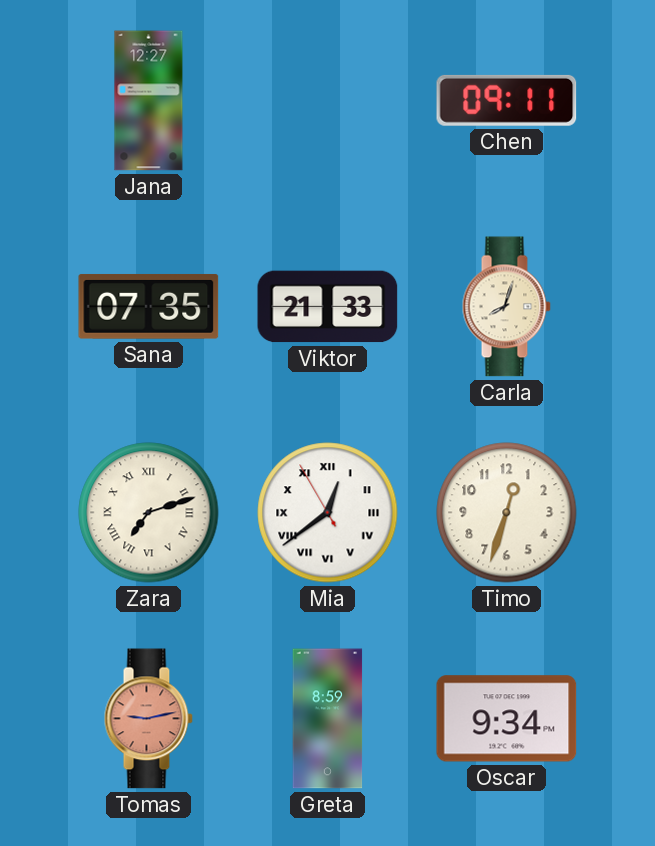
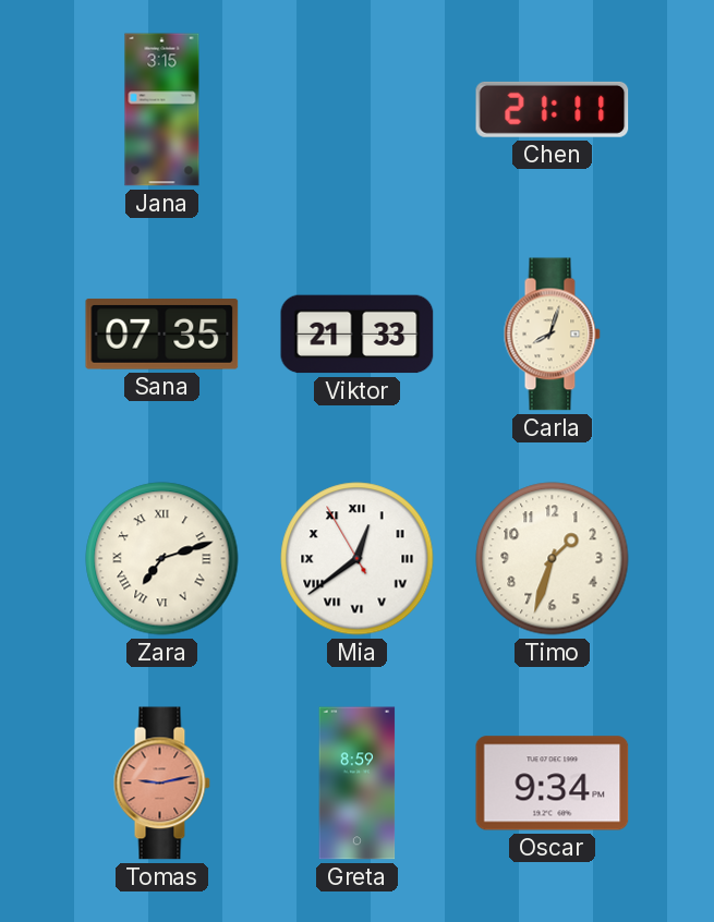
Jana: 12:27 -> 3:15 (162, 110)
Chen: 09:11 -> 21:11 (553, 109)
Timo: 12:33 -> 1:33 (553, 559)
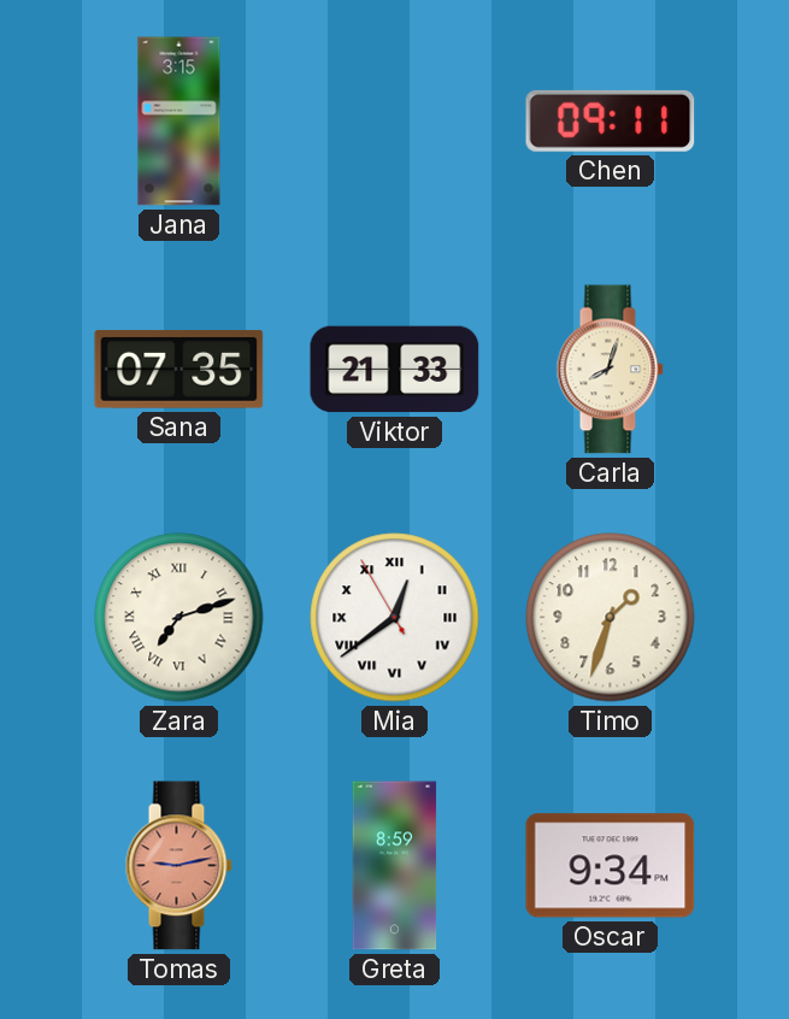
Chen: 21:11 -> 09:11 (611, 120)
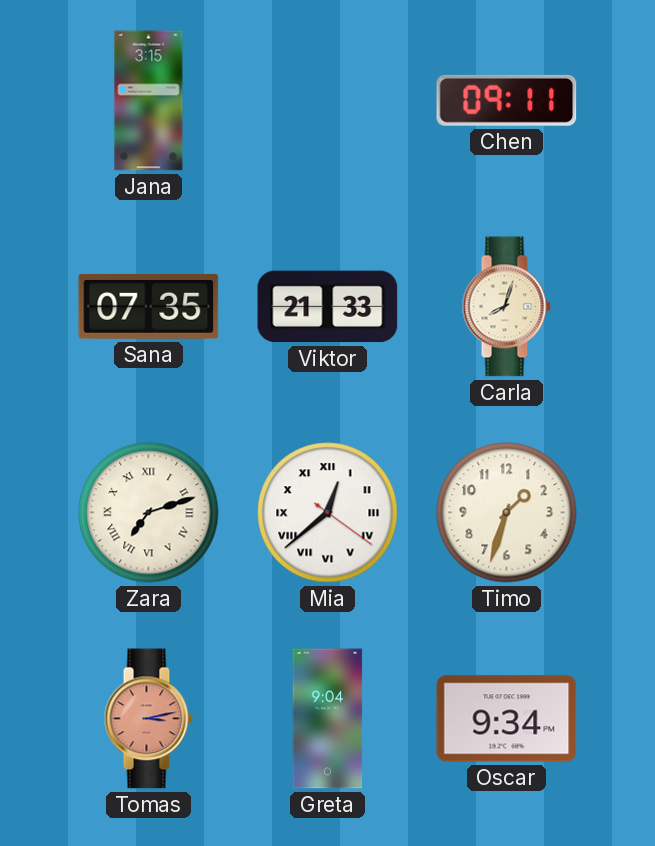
Mia: 12:38:55 -> 12:38:21 (328, 513)
Tomas: 9:13 -> 3:13 (148, 719)
Greta: 8:59 -> 9:04 (328, 719)
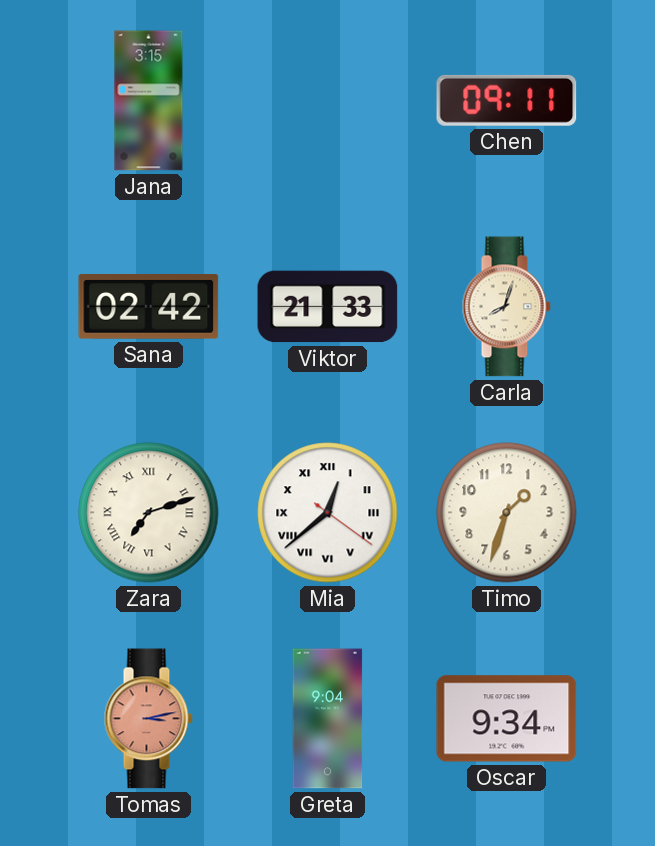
Sana: 07:35 -> 02:42 (149, 307)
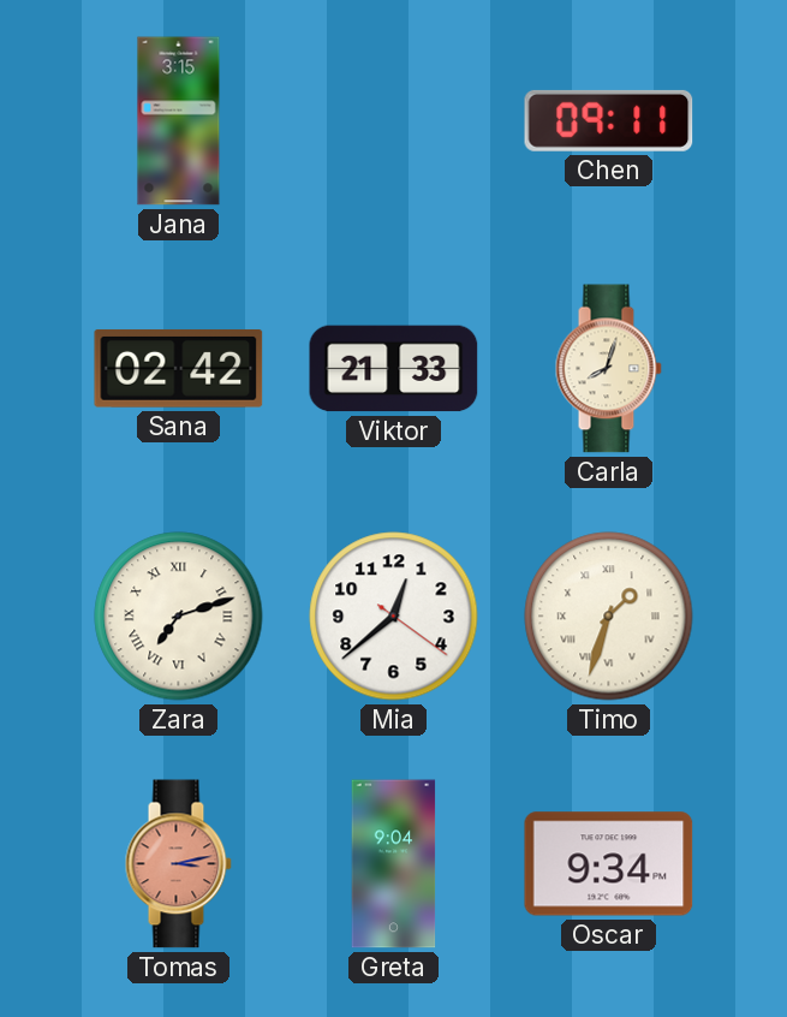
Mia numerals: Roman -> Arabic (394, 617)
Timo numerals: Arabic -> Roman (609, 617)
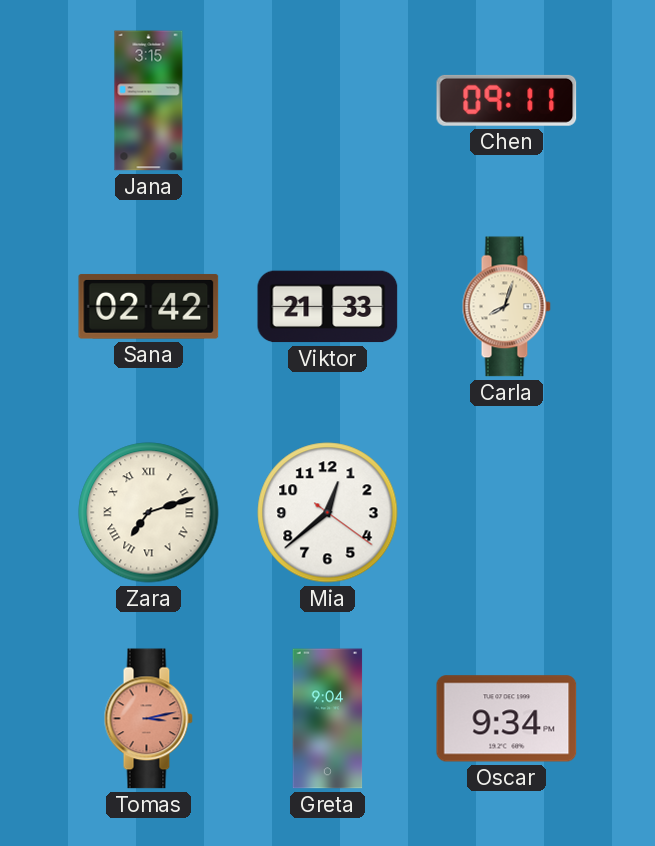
Timo: 1:33 -> none (609, 617)
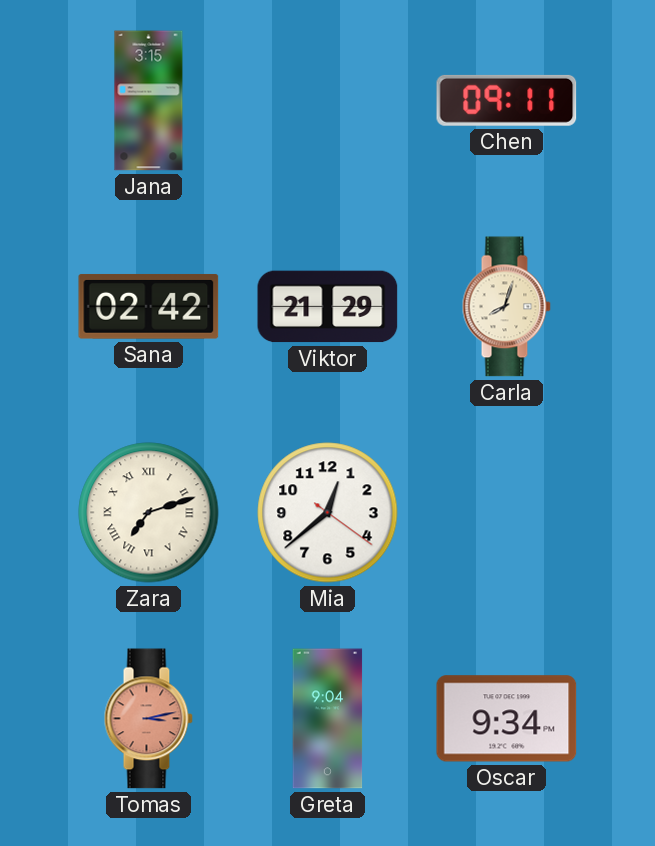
Viktor: 21:33 -> 21:29 (328, 307)
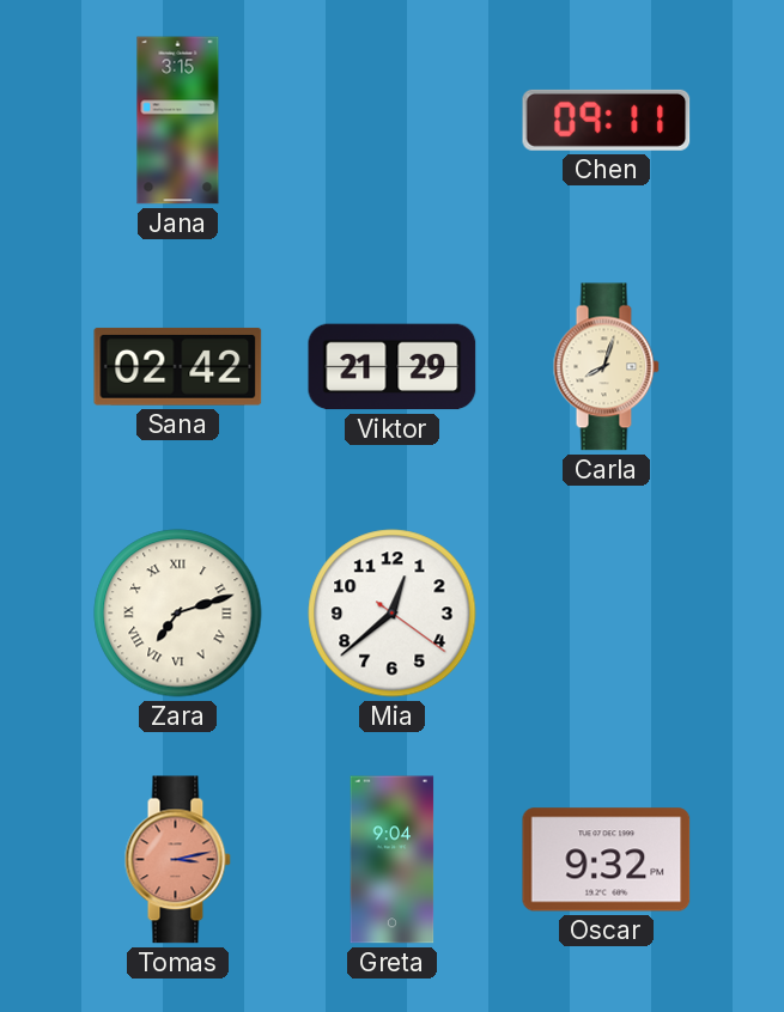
Oscar: 9:34 -> 9:32 (607, 860)
